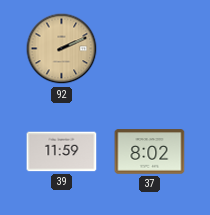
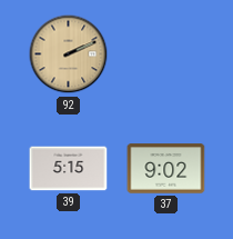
39: 11:59 -> 5:15 (69, 169)
37: 8:02 -> 9:02 (166, 169)
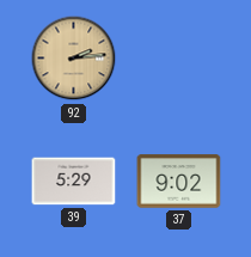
92: 2:11 -> 2:14 (74, 59)
39: 5:15 -> 5:29 (74, 182)
